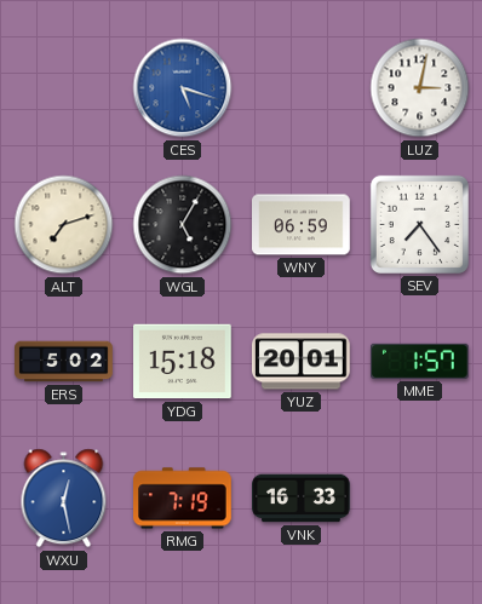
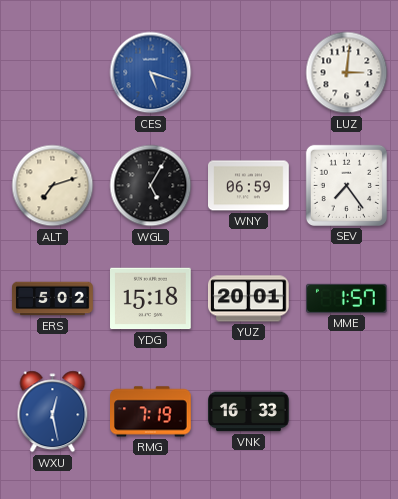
LUZ: 3:02 -> 3:01 (347, 73)
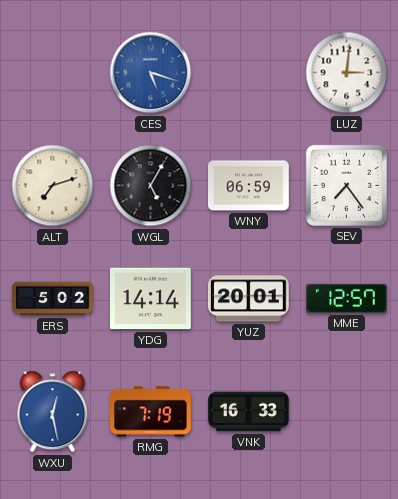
YDG: 15:18 -> 14:14 (151, 299)
MME: 1:57 -> 12:57 (347, 298)
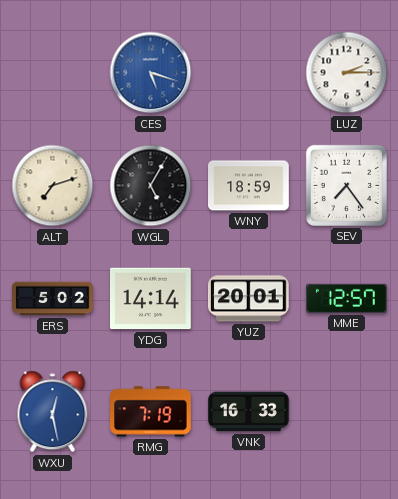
LUZ: 3:01 -> 2:15 (347, 73)
WNY: 06:59 -> 18:59 (249, 186)
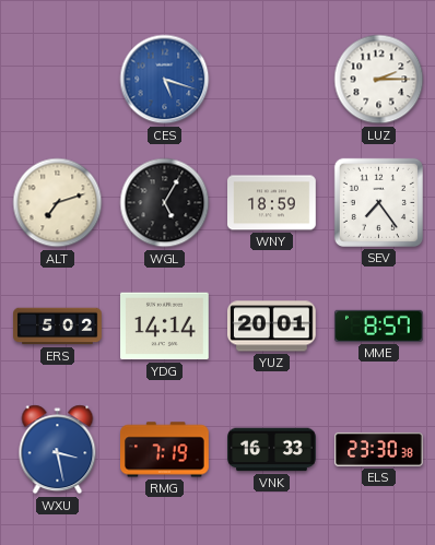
MME: 12:57 -> 8:57 (379, 325)
WXU: 12:28 -> 3:28 (58, 450)
ELS: none -> 23:30 (379, 449)
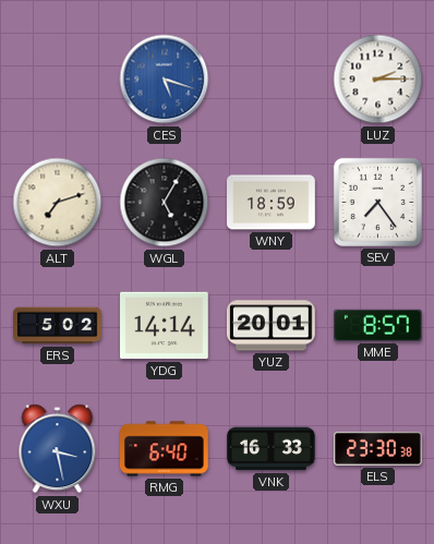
RMG: 7:19 -> 6:40 (165, 449)
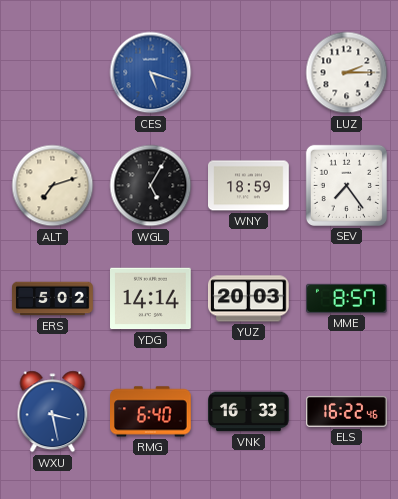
YUZ: 20:01 -> 20:03 (249, 299)
ELS: 23:30 -> 16:22 (347, 411)
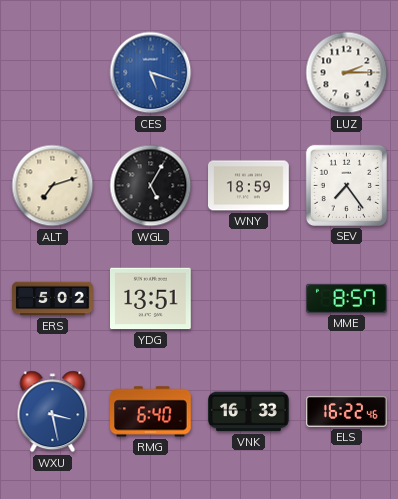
YDG: 14:14 -> 13:51 (151, 299)
YUZ: 20:03 -> none (249, 299)
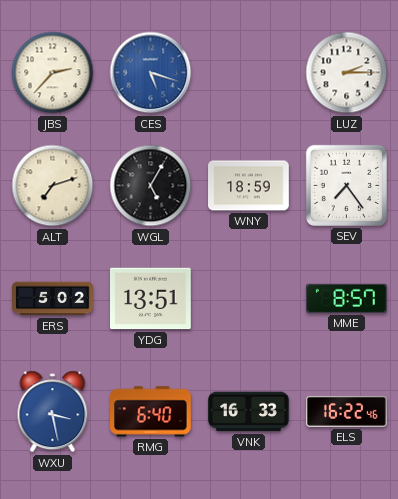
JBS: none -> 2:37 (53, 73)
